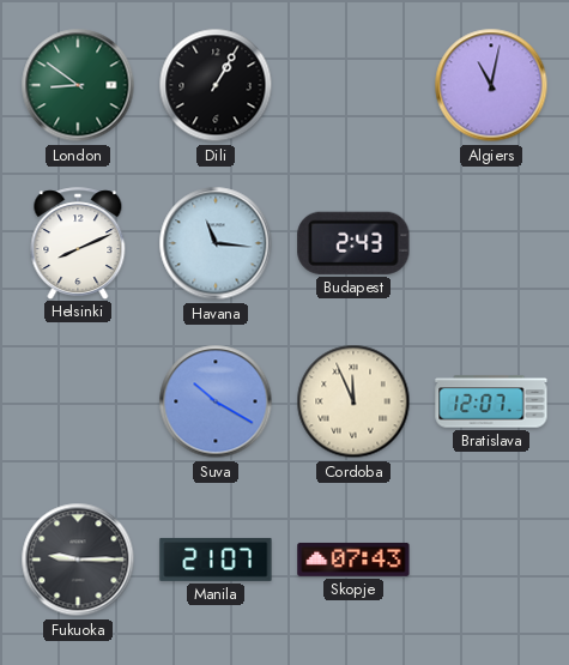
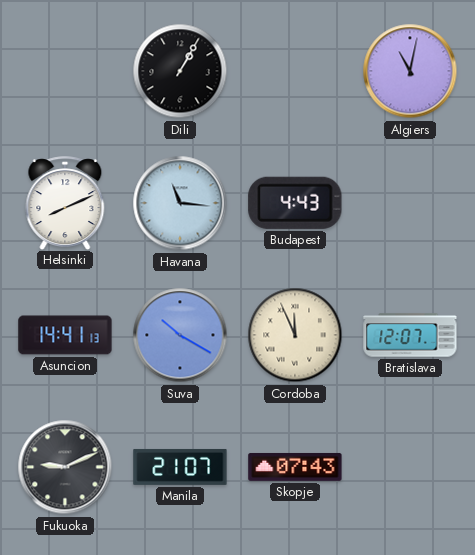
London: 8:51 -> none (78, 85)
Budapest: 2:43 -> 4:43 (295, 203)
Asuncion: none -> 14:41 (65, 335)
Fukuoka: 9:15 -> 9:11 (65, 467)
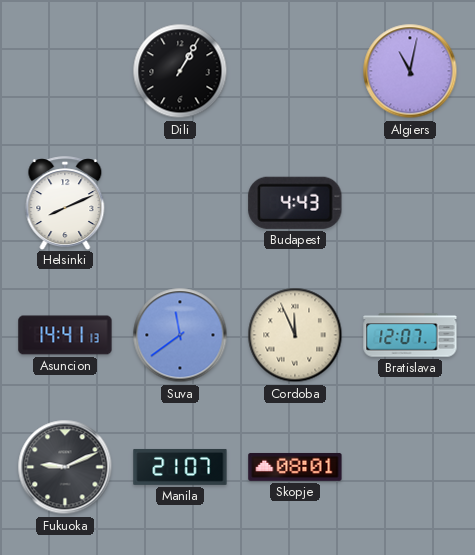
Havana: 11:16 -> none (180, 203)
Suva: 10:20 -> 11:39 (180, 335)
Skopje: 07:43 -> 08:01 (295, 467)
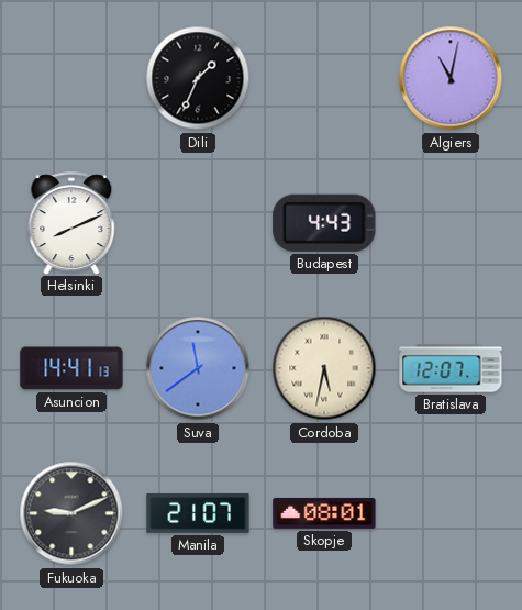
Dili: 1:05 -> 1:34 (198, 78)
Cordoba: 11:56 -> 5:32 (324, 368)
